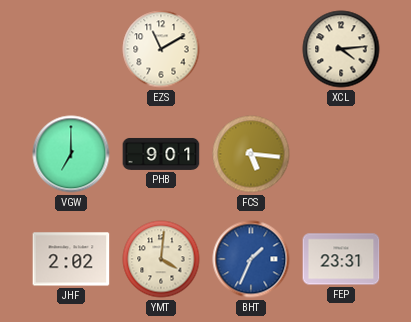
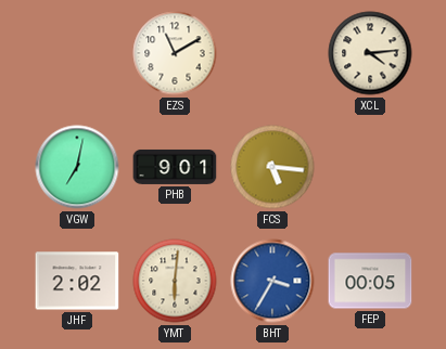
VGW: 7:00 -> 7:02 (77, 167)
YMT: 4:01 -> 6:01 (175, 281)
BHT: 1:34 -> 3:35 (272, 281)
FEP: 23:31 -> 00:05 (370, 281)
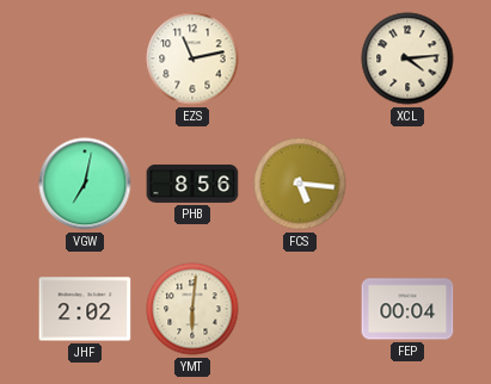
EZS: 11:10 -> 11:13 (192, 58)
PHB: 9:01 -> 8:56 (192, 184)
BHT: 3:35 -> none (272, 281)
FEP: 00:05 -> 00:04 (407, 309)
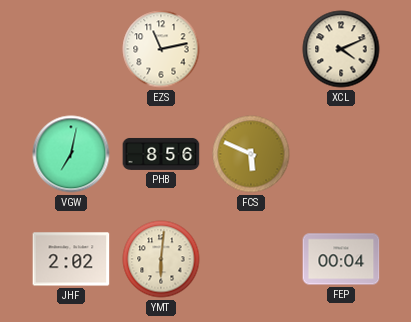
XCL: 4:14 -> 4:11 (341, 49)
FCS: 5:16 -> 5:49 (251, 154)
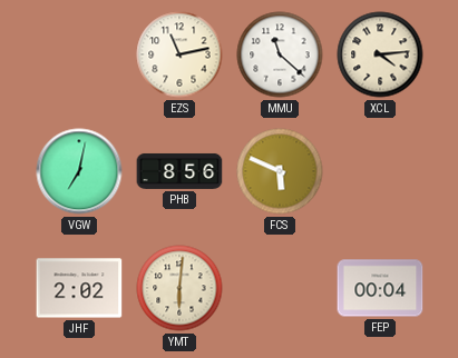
MMU: none -> 11:22 (280, 54)
XCL: 4:11 -> 4:14 (380, 54)
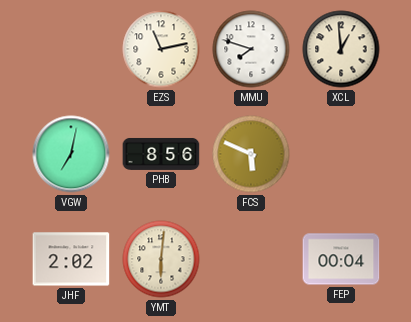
MMU: 11:22 -> 7:48 (251, 49)
XCL: 4:14 -> 12:59 (341, 49)
